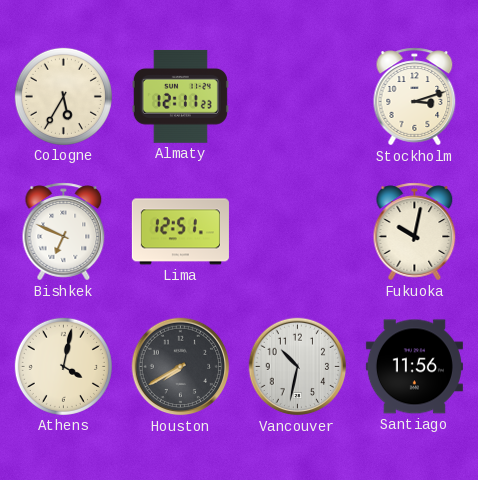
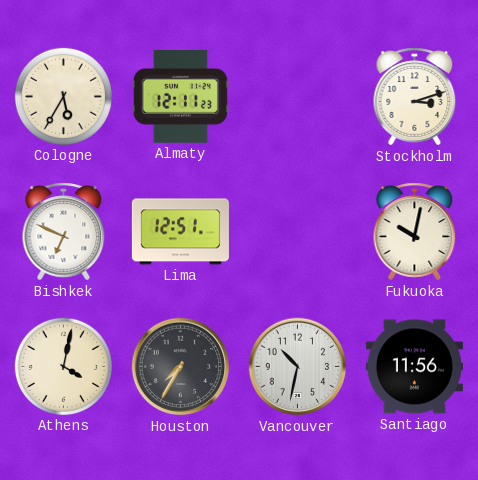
Houston: 7:40 -> 7:35 (181, 367)
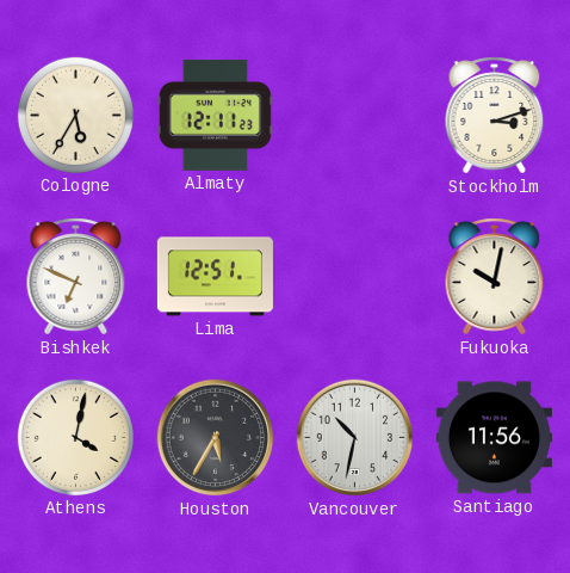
Houston: 7:35 -> 5:35 (216, 438)
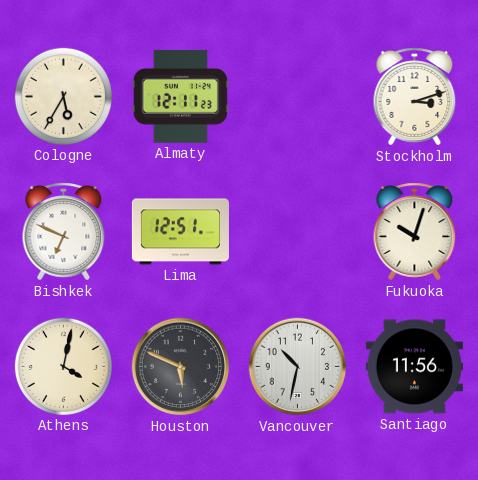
Fukuoka: 10:02 -> 10:03 (415, 232)
Houston: 5:35 -> 5:49 (181, 367)
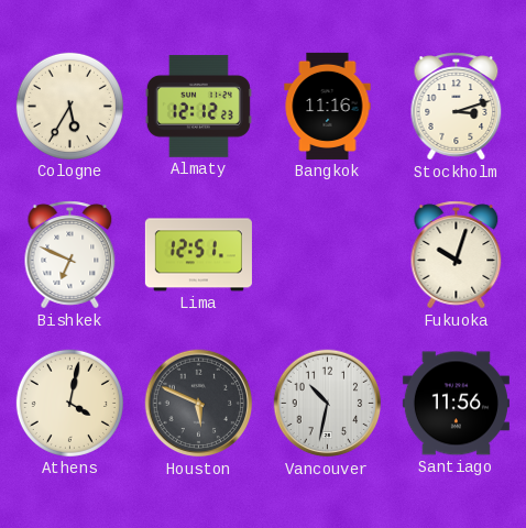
Almaty: 12:11 -> 12:12 (198, 106)
Bangkok: none -> 11:16 (328, 106)
